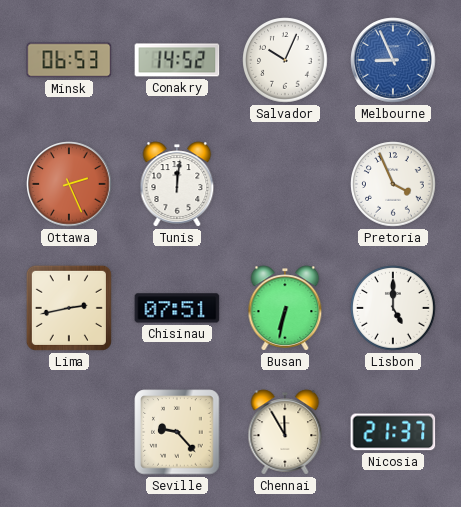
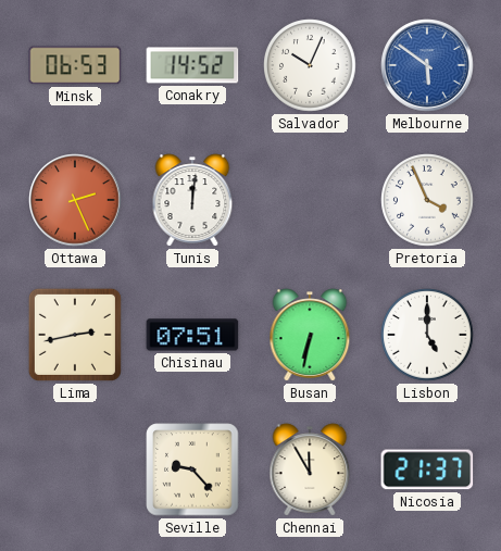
Melbourne: 8:56 -> 5:51 (427, 65)
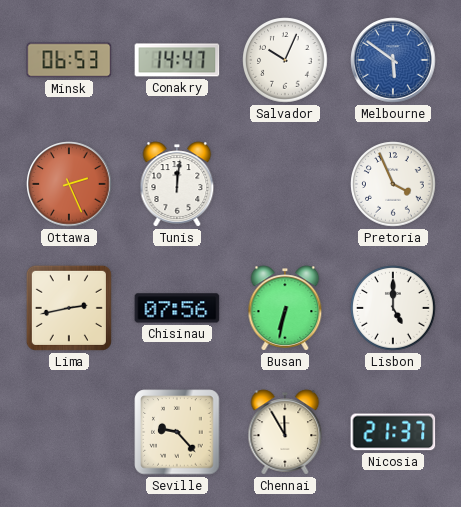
Conakry: 14:52 -> 14:47 (177, 60)
Chisinau: 07:51 -> 07:56 (177, 308)
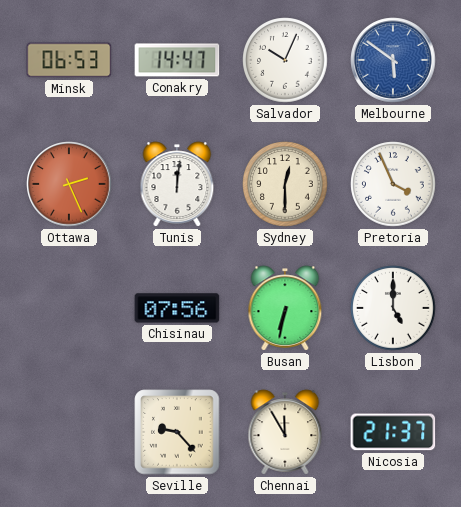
Sydney: none -> 12:30 (285, 184)
Lima: 2:43 -> none (69, 308)
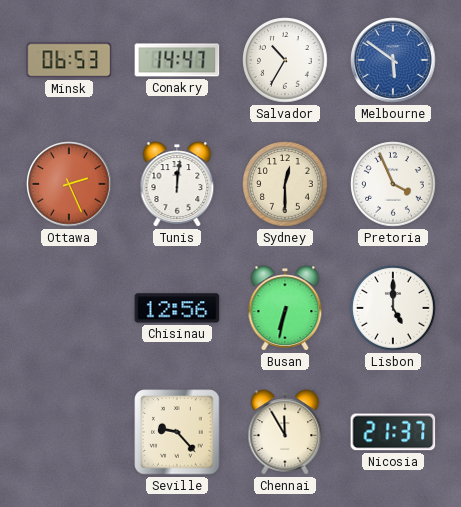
Salvador: 10:04 -> 10:35 (285, 60)
Chisinau: 07:56 -> 12:56 (177, 308)
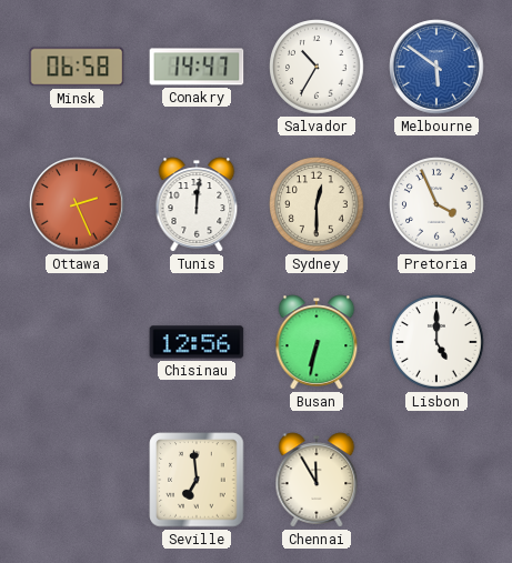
Minsk: 06:53 -> 06:58 (77, 67)
Seville: 9:23 -> 6:59 (197, 480)
Nicosia: 21:37 -> none (393, 432)
